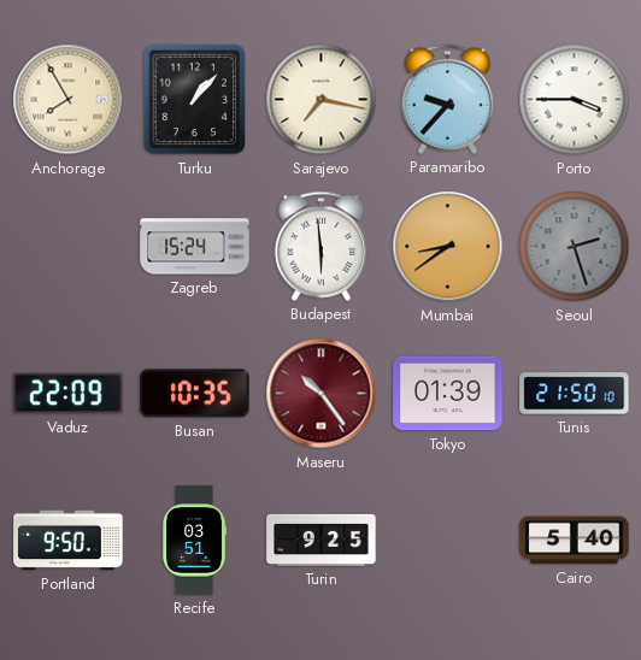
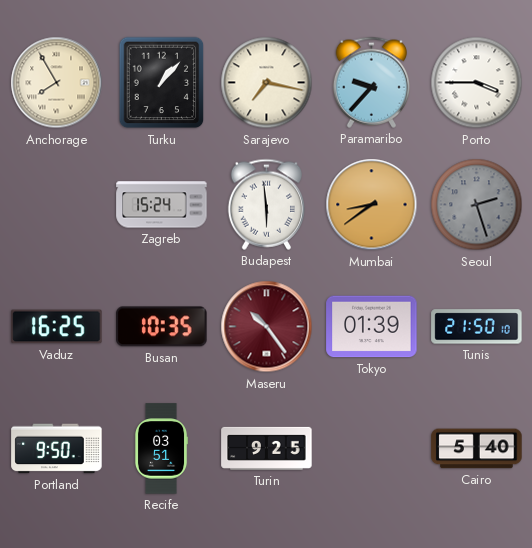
Vaduz: 22:09 -> 16:25 (57, 327)
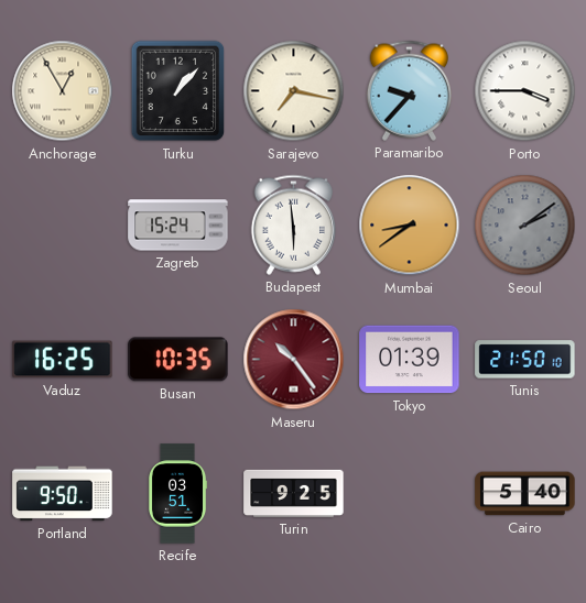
Anchorage: 7:55 -> 12:55 (63, 91)
Seoul: 2:27 -> 2:09 (525, 226)
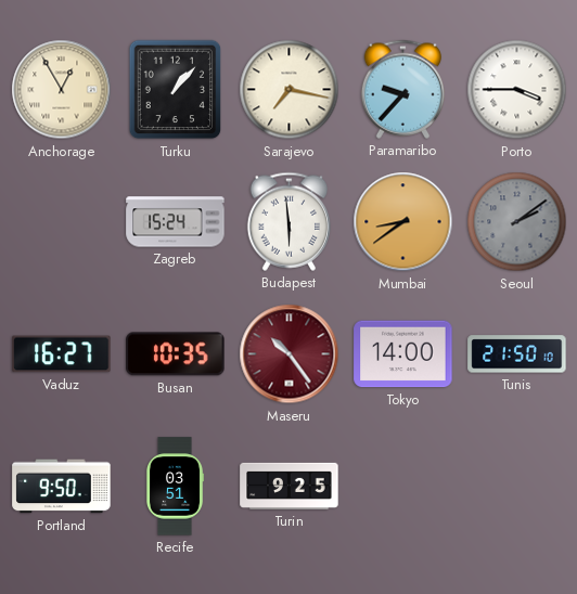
Vaduz: 16:25 -> 16:27 (62, 354)
Tokyo: 01:39 -> 14:00 (403, 354)
Cairo: 5:40 -> none (525, 494)
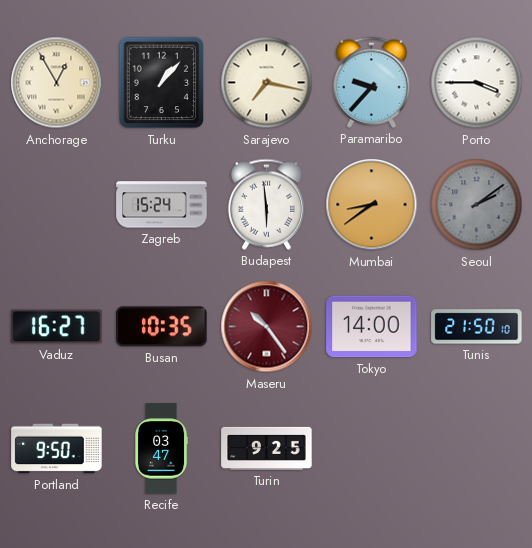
Recife: 03:51 -> 03:47 (161, 449)
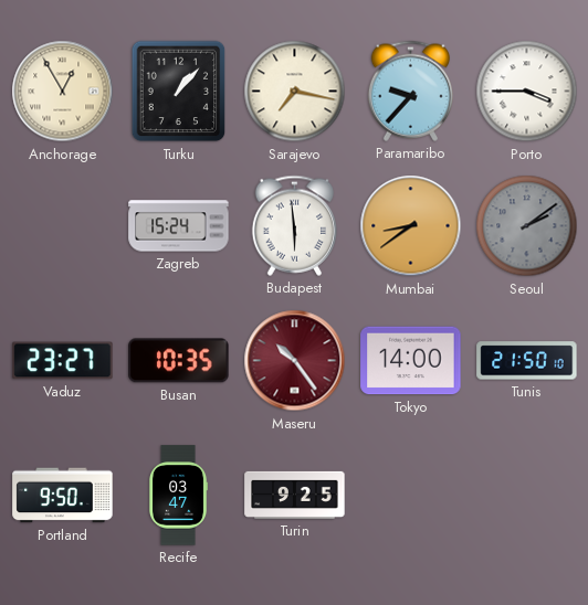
Vaduz: 16:27 -> 23:27 (63, 361)
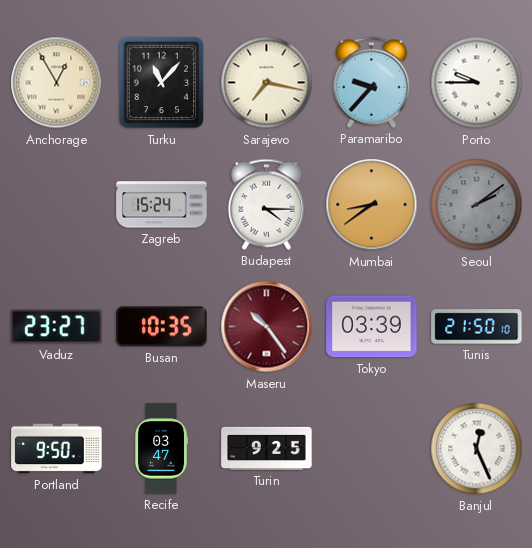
Turku: 1:07 -> 11:07 (162, 83)
Porto: 3:45 -> 9:45 (477, 83)
Budapest: 5:59 -> 4:15 (266, 204)
Tokyo: 14:00 -> 03:39 (372, 327)
Banjul: none -> 12:26 (477, 449)
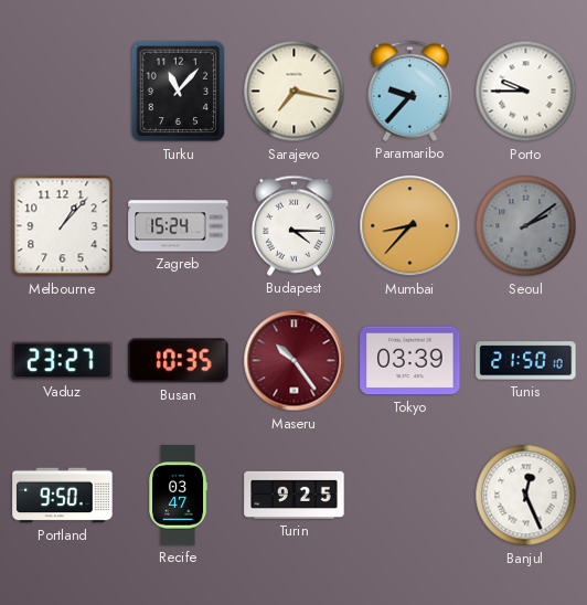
Anchorage: 12:55 -> none (57, 83)
Melbourne: none -> 1:07 (63, 226)
Mumbai: 8:39 -> 8:37 (410, 226)
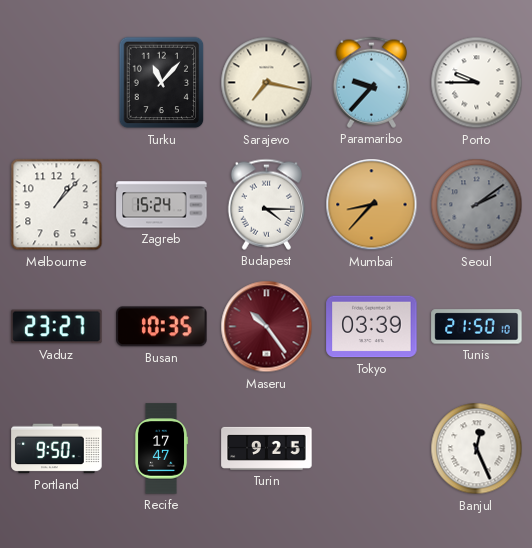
Recife: 03:47 -> 17:47 (161, 449)
